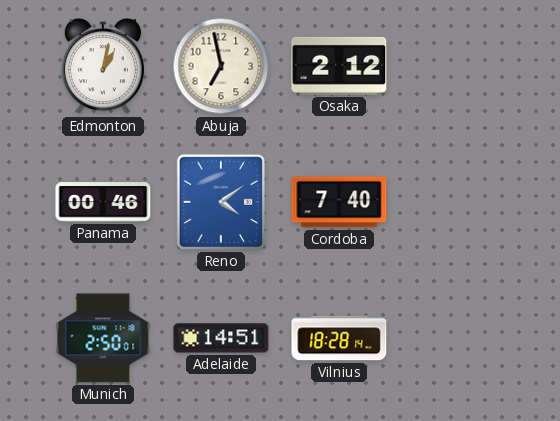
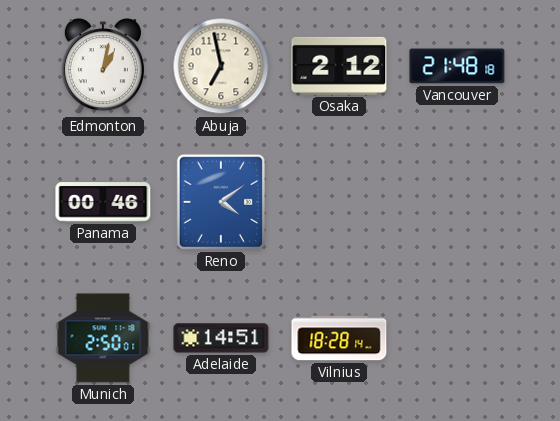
Vancouver: none -> 21:48 (457, 66)
Cordoba: 7:40 -> none (339, 202)
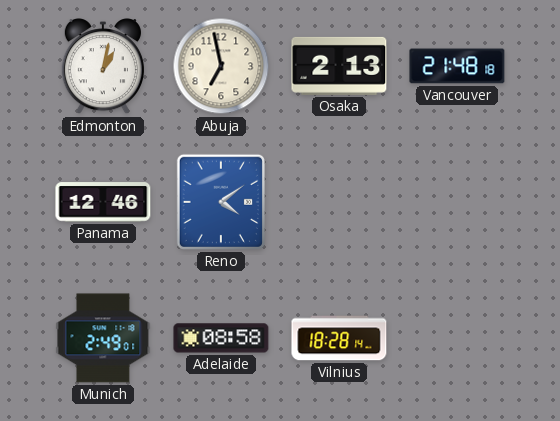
Osaka: 2:12 -> 2:13 (339, 66)
Panama: 00:46 -> 12:46 (103, 202)
Munich: 2:50 -> 2:49 (103, 338)
Adelaide: 14:51 -> 08:58 (221, 338)
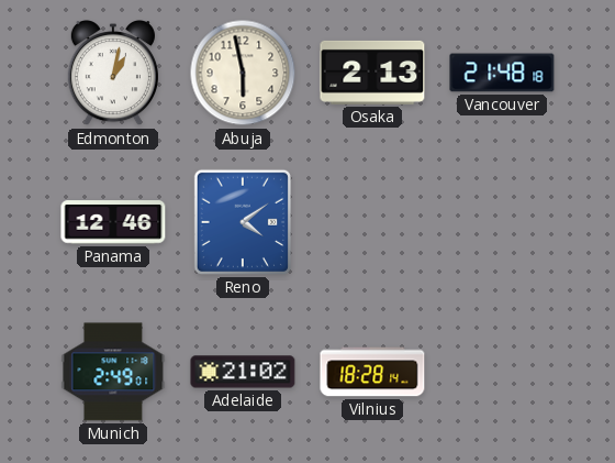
Abuja: 6:58 -> 5:58 (243, 73)
Adelaide: 08:58 -> 21:02 (243, 372)
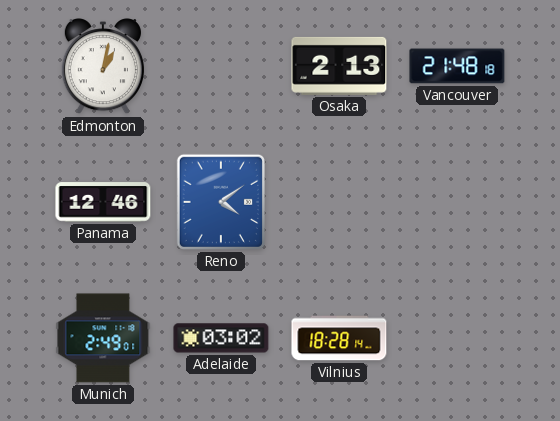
Abuja: 5:58 -> none (243, 73)
Adelaide: 21:02 -> 03:02 (221, 338)
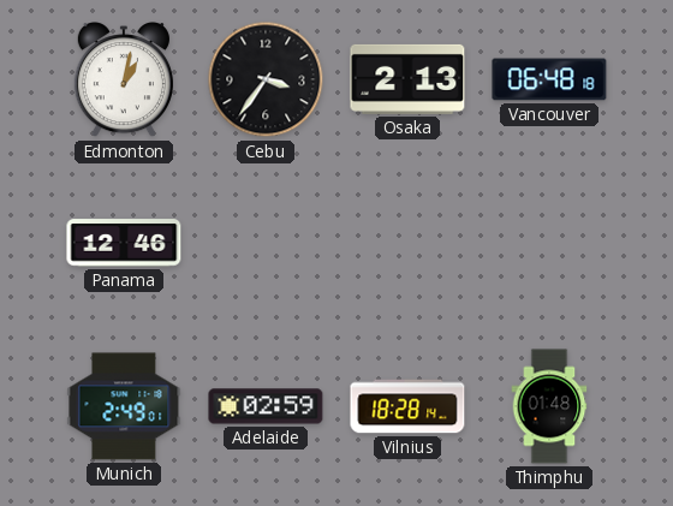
Cebu: none -> 3:36 (266, 79)
Vancouver: 21:48 -> 06:48 (549, 79)
Reno: 4:09 -> none (221, 202)
Adelaide: 03:02 -> 02:59 (266, 406)
Thimphu: none -> 01:48 (549, 406)
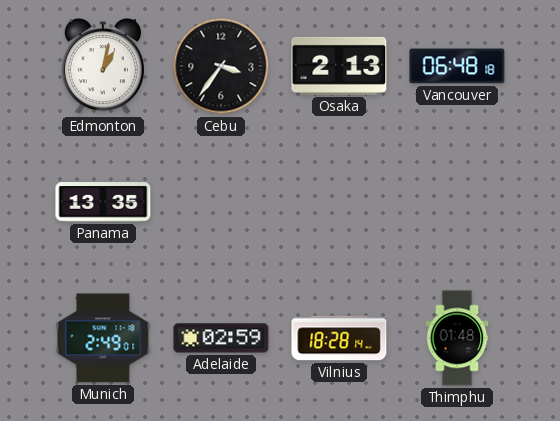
Panama: 12:46 -> 13:35 (103, 202)
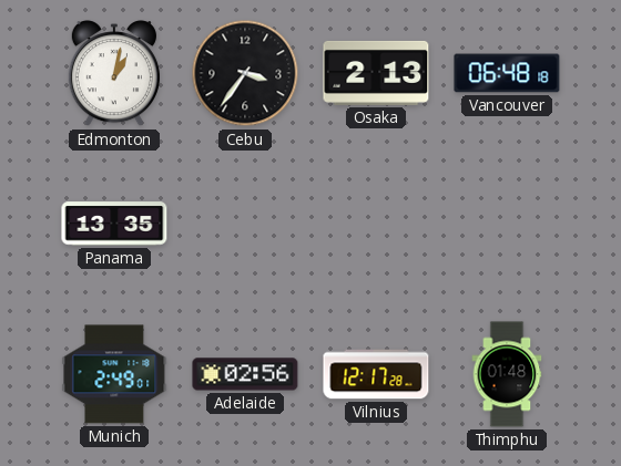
Adelaide: 02:59 -> 02:56 (245, 374)
Vilnius: 18:28 -> 12:17 (376, 374)
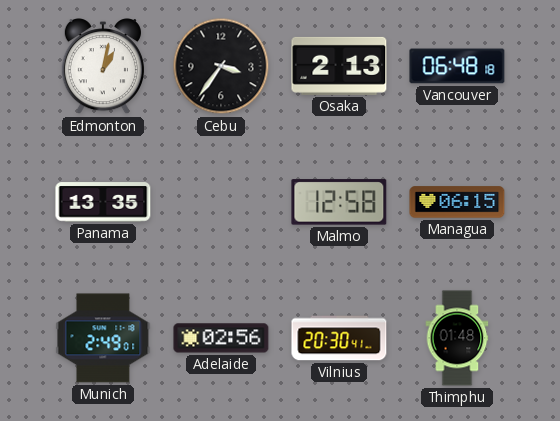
Malmo: none -> 12:58 (339, 202)
Managua: none -> 06:15 (457, 202)
Vilnius: 12:17 -> 20:30 (339, 338)
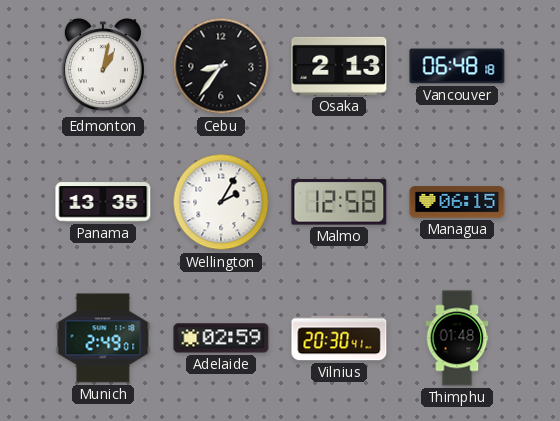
Cebu: 3:36 -> 8:36 (221, 66)
Wellington: none -> 2:05 (221, 202)
Adelaide: 02:56 -> 02:59 (221, 338)
